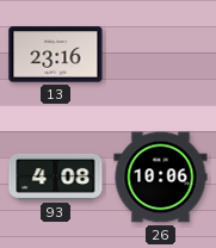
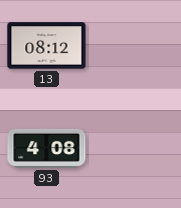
13: 23:16 -> 08:12 (47, 46)
26: 10:06 -> none (161, 178)
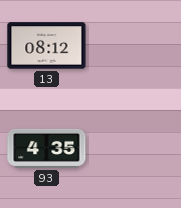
93: 4:08 -> 4:35 (47, 148)
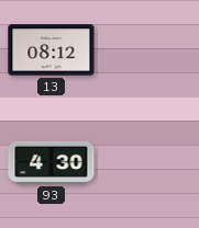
93: 4:35 -> 4:30 (52, 162)
